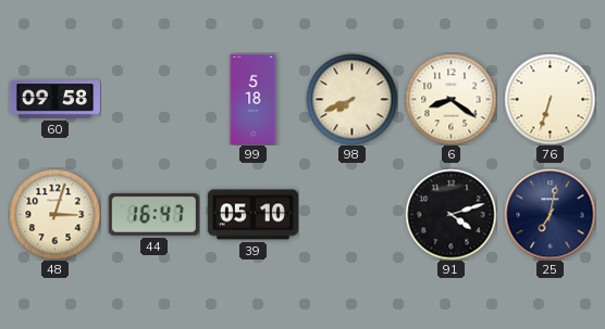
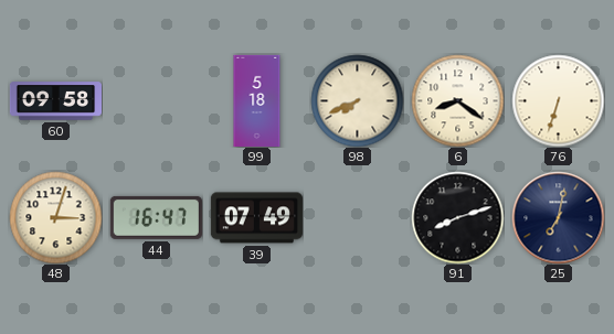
39: 05:10 -> 07:49 (256, 218)
91: 4:12 -> 8:12 (457, 217)
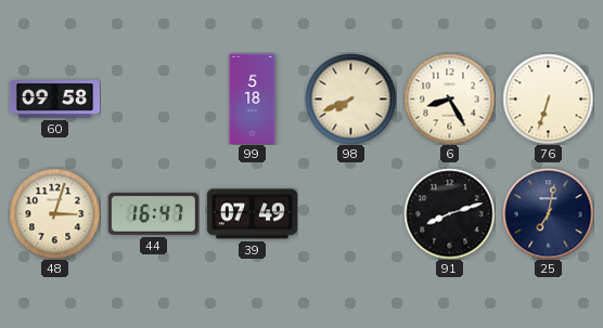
6: 8:21 -> 8:25 (449, 99)
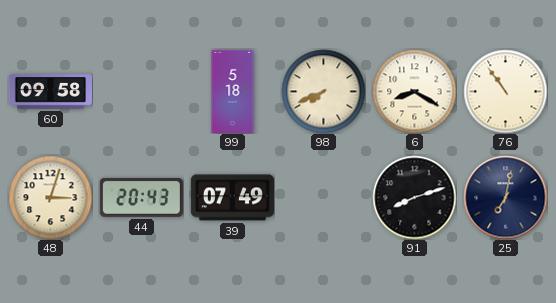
6: 8:25 -> 8:20 (414, 91)
76: 6:33 -> 10:54 (505, 91)
44: 16:47 -> 20:43 (141, 197)
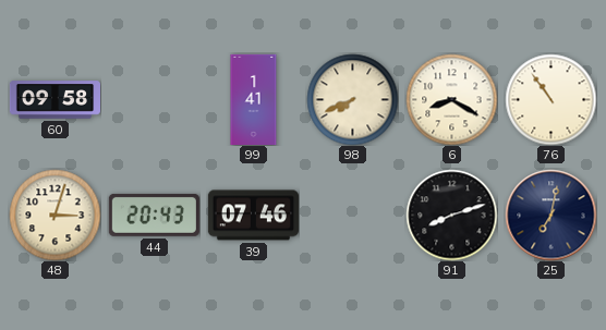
99: 5:18 -> 1:41 (254, 99)
39: 07:49 -> 07:46 (253, 216)
